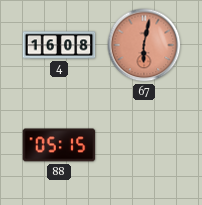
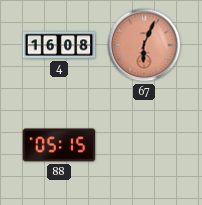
67: 6:02 -> 6:04 (144, 45)
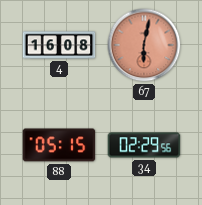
67: 6:04 -> 6:02 (144, 45)
34: none -> 02:29 (144, 145)
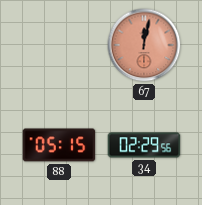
4: 16:08 -> none (59, 45)
67: 6:02 -> 12:02 (144, 45)
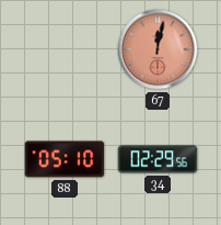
88: 05:15 -> 05:10 (65, 159)
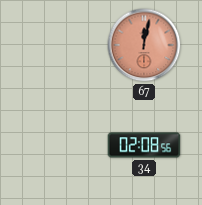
88: 05:10 -> none (65, 159)
34: 02:29 -> 02:08 (144, 145)
